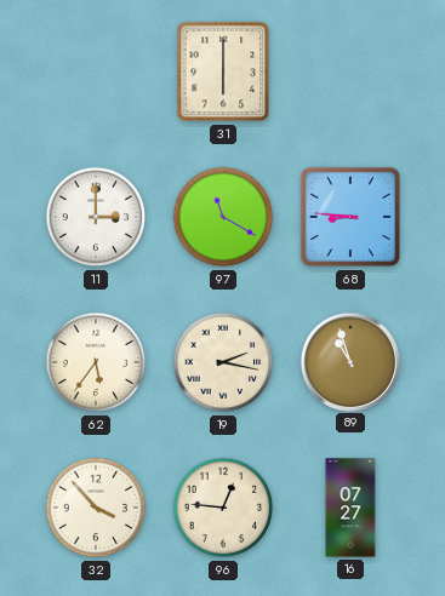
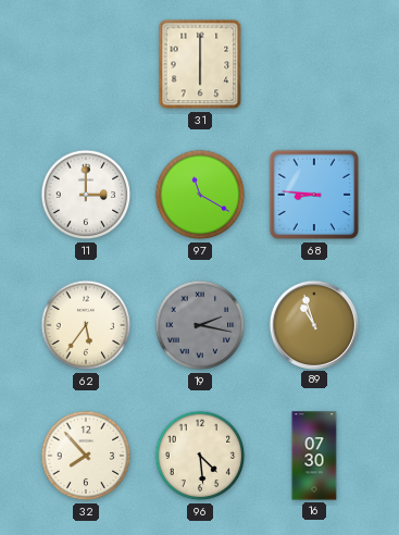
19 dial: cream -> grey (200, 325)
32: 3:53 -> 7:53 (86, 456)
96: 12:46 -> 4:29 (200, 456)
16: 07:27 -> 07:30 (314, 456)
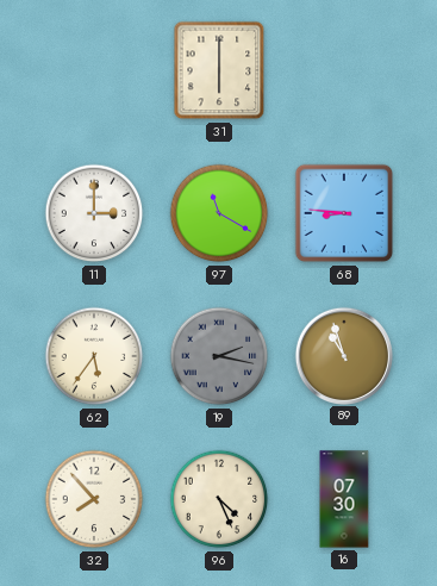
96: 4:29 -> 4:26 (219, 499)
